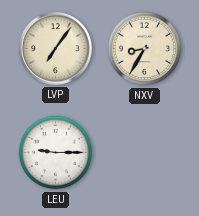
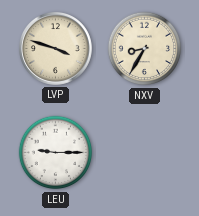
LVP: 7:06 -> 3:48 (55, 48)
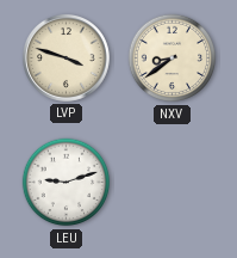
NXV: 8:35 -> 8:39 (173, 59)
LEU: 9:15 -> 9:12 (67, 183)
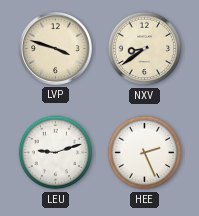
HEE: none -> 2:26 (145, 153)
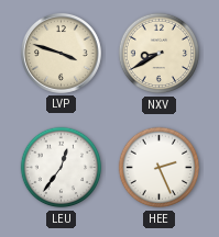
NXV: 8:39 -> 8:40 (160, 54)
LEU: 9:12 -> 12:36 (62, 168)
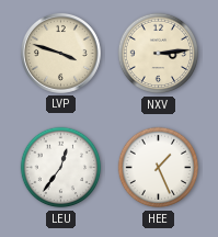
NXV: 8:40 -> 3:14 (159, 54)
HEE: 2:26 -> 1:26 (159, 168)
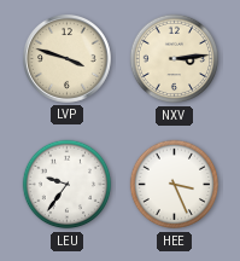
LEU: 12:36 -> 9:36 (68, 185)
HEE: 1:26 -> 3:26 (175, 185)
